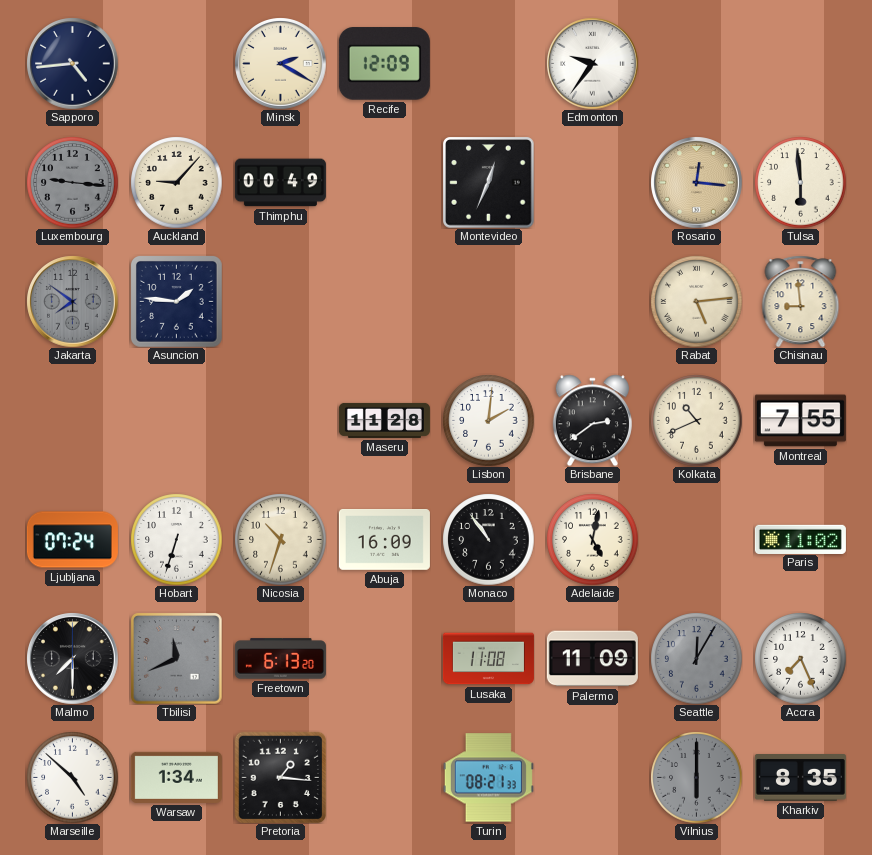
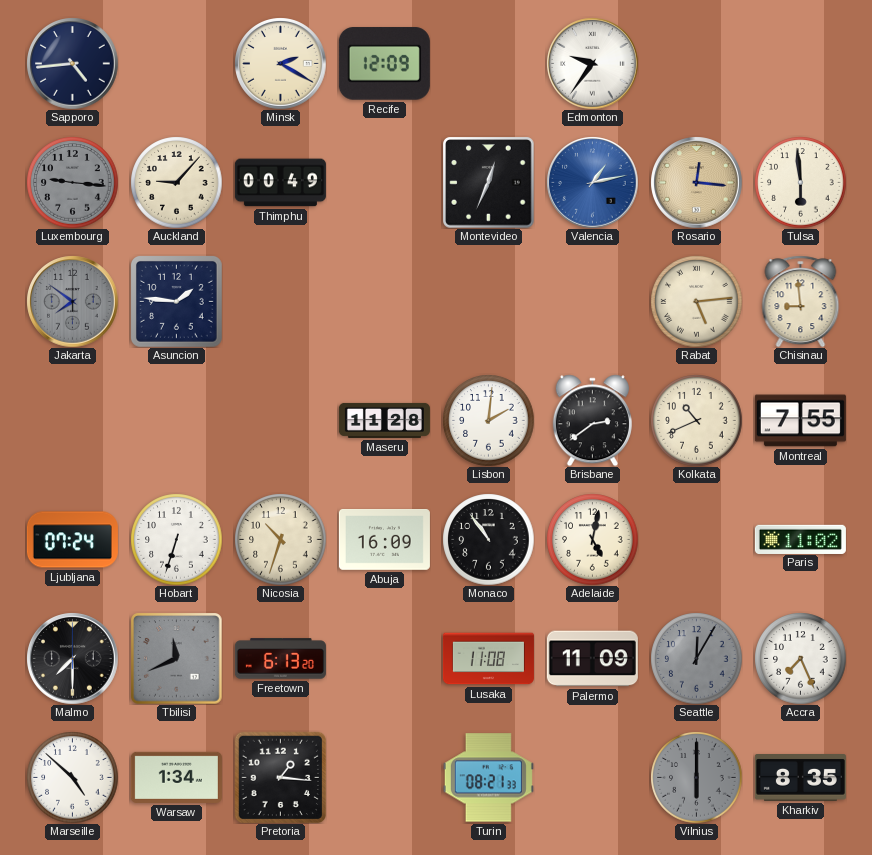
Valencia: none -> 1:13 (592, 182)
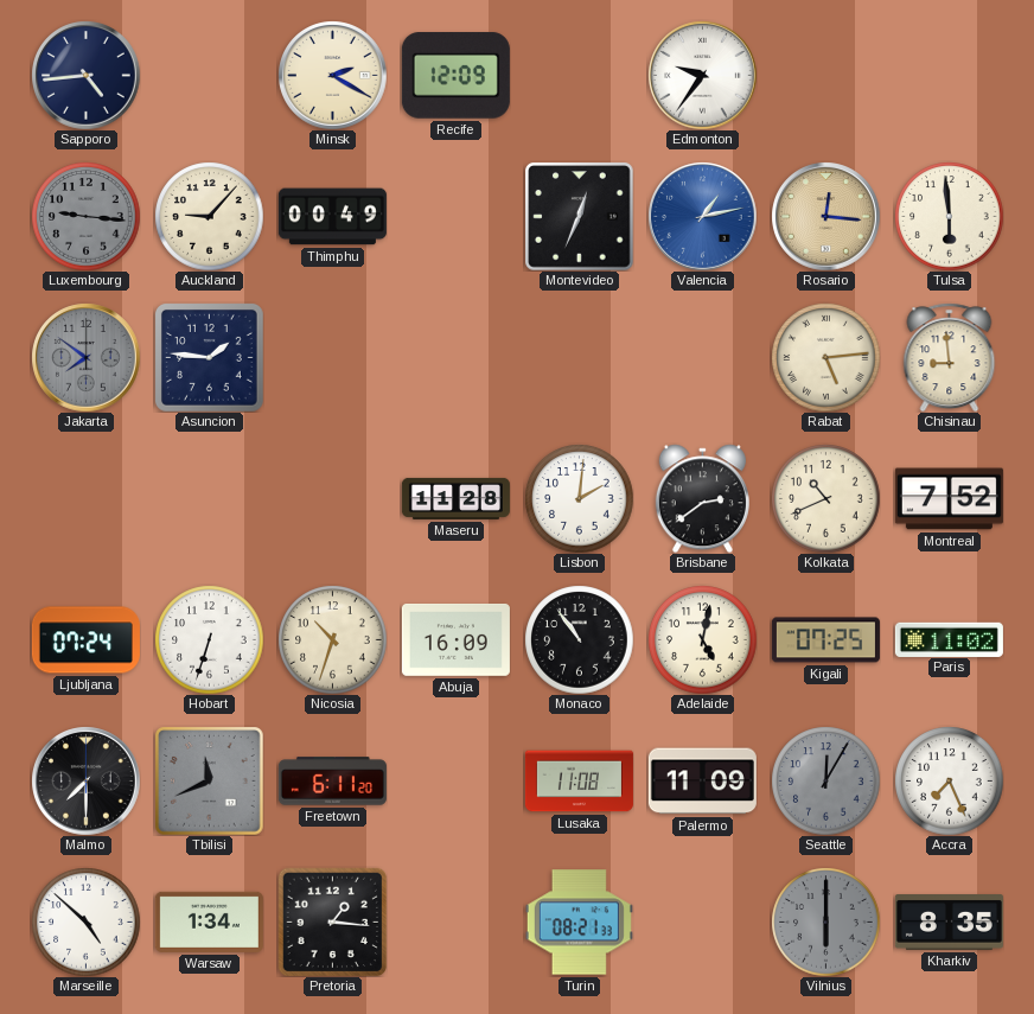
Montreal: 7:55 -> 7:52 (949, 499)
Kigali: none -> 07:25 (825, 640)
Freetown: 6:13 -> 6:11 (332, 782)
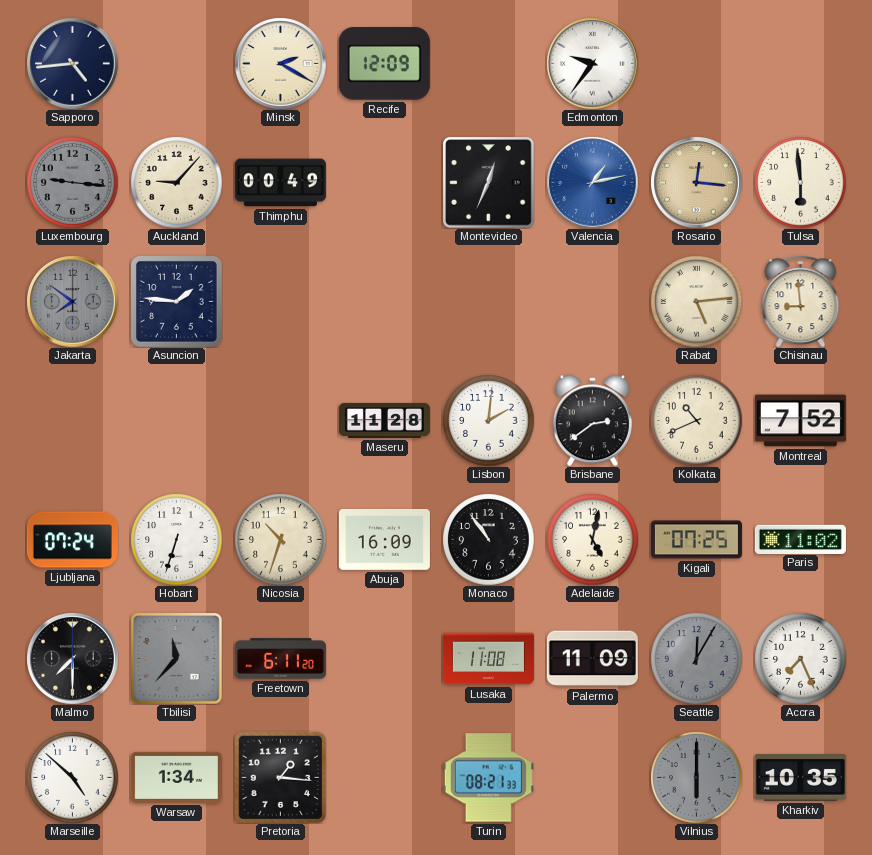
Tbilisi: 11:41 -> 11:37 (176, 658)
Kharkiv: 8:35 -> 10:35 (800, 778)
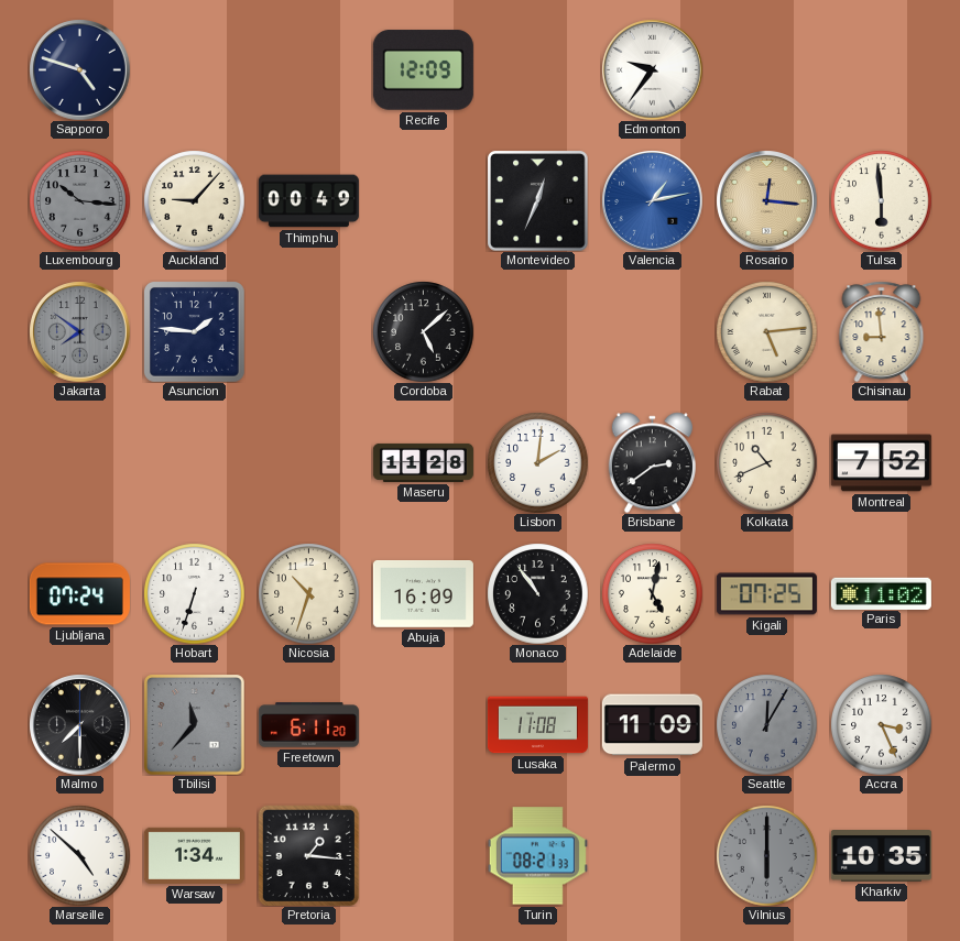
Sapporo: 4:44 -> 4:48 (79, 69)
Minsk: 2:20 -> none (280, 63)
Luxembourg: 9:16 -> 10:16 (79, 200)
Cordoba: none -> 5:08 (423, 331)
Accra: 7:26 -> 3:26 (881, 724)
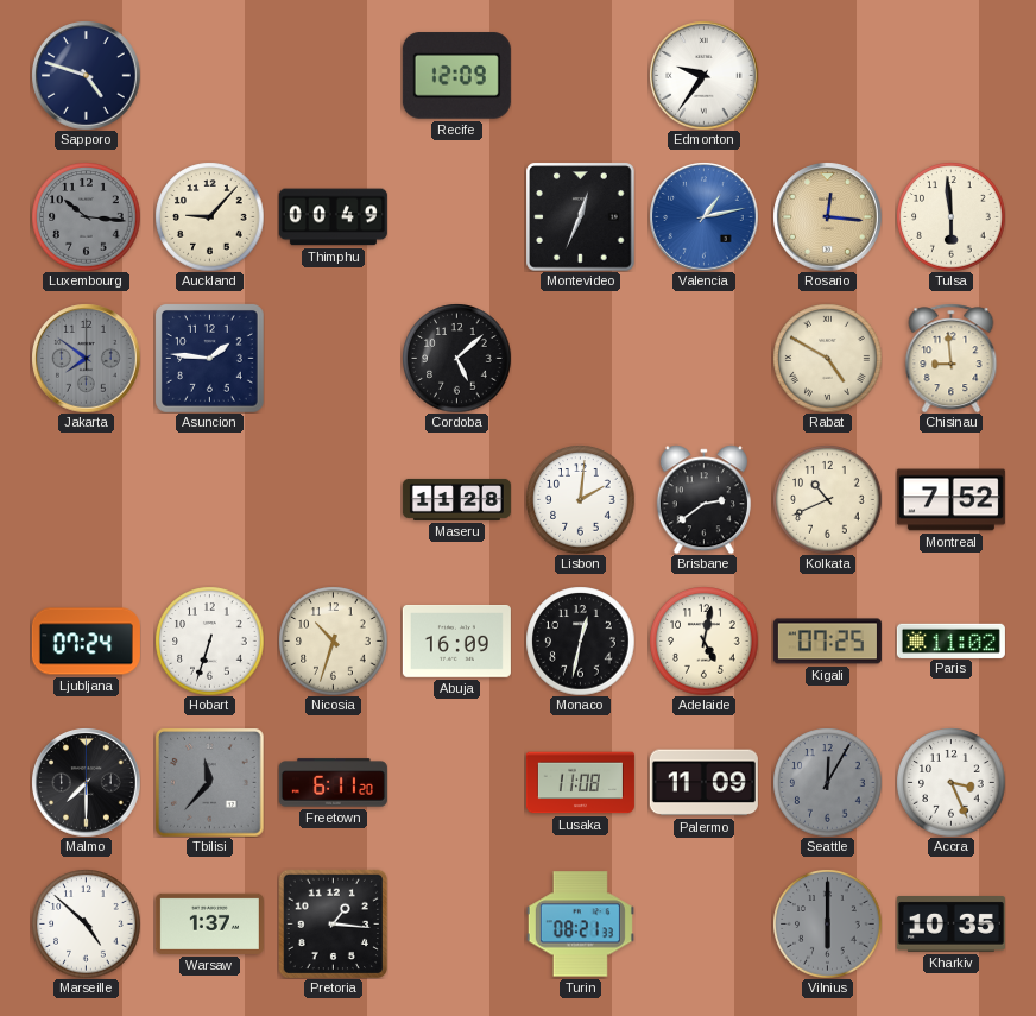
Rabat: 5:14 -> 4:50 (827, 358)
Monaco: 10:54 -> 12:32 (580, 640)
Warsaw: 1:34 -> 1:37 (209, 923)
